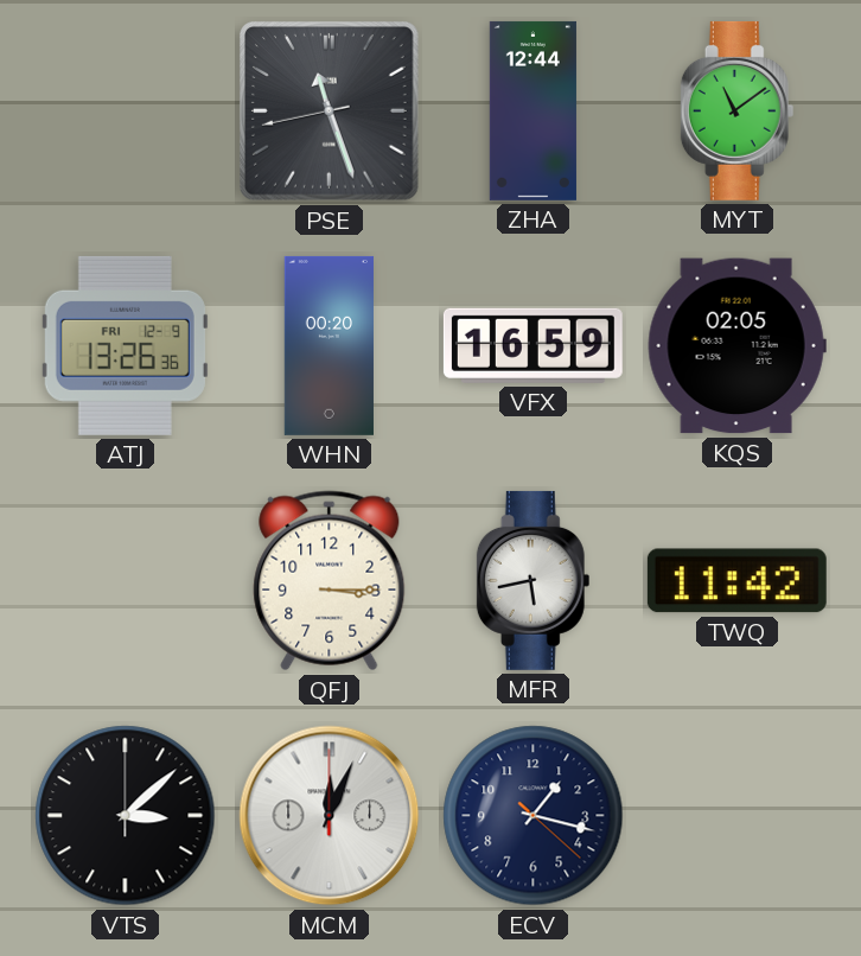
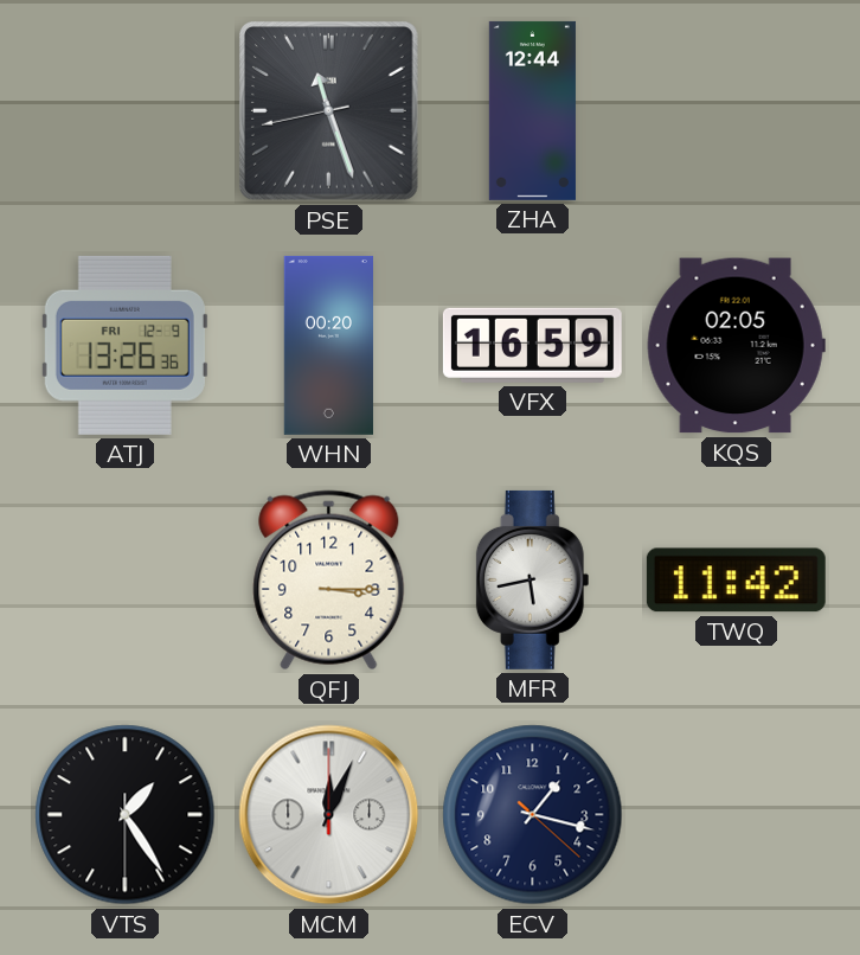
MYT: 11:09 -> none (738, 110)
VTS: 3:08 -> 1:24 (126, 815)
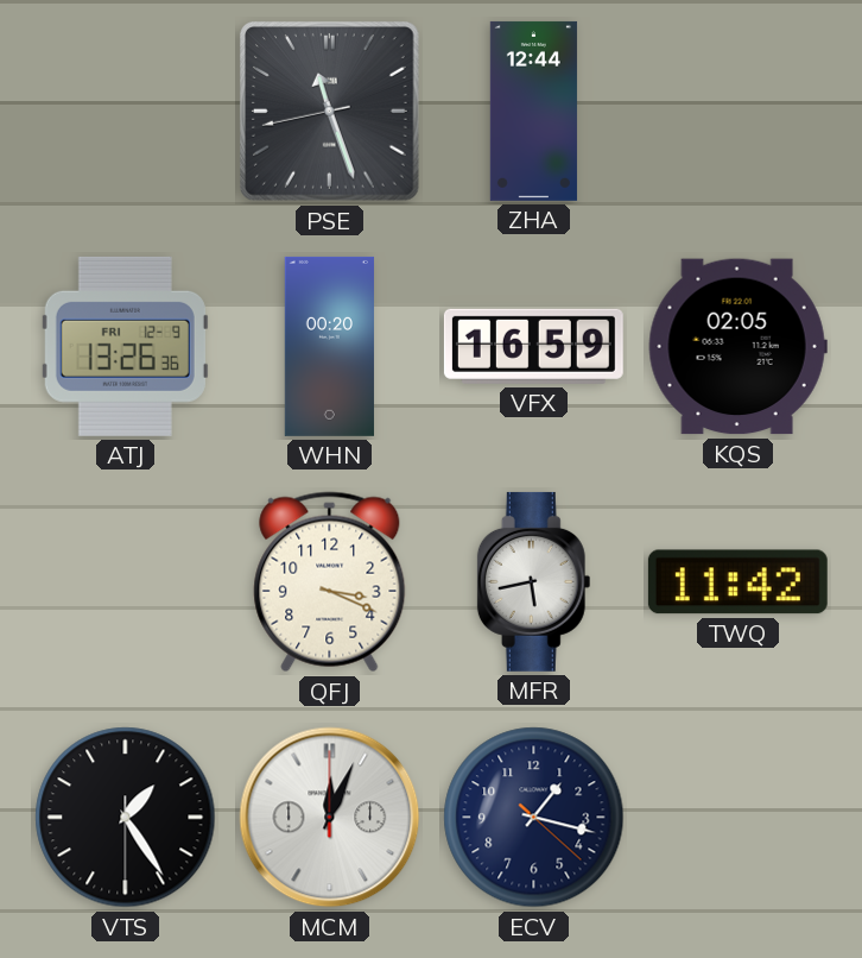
QFJ: 3:15 -> 3:19 (330, 582)
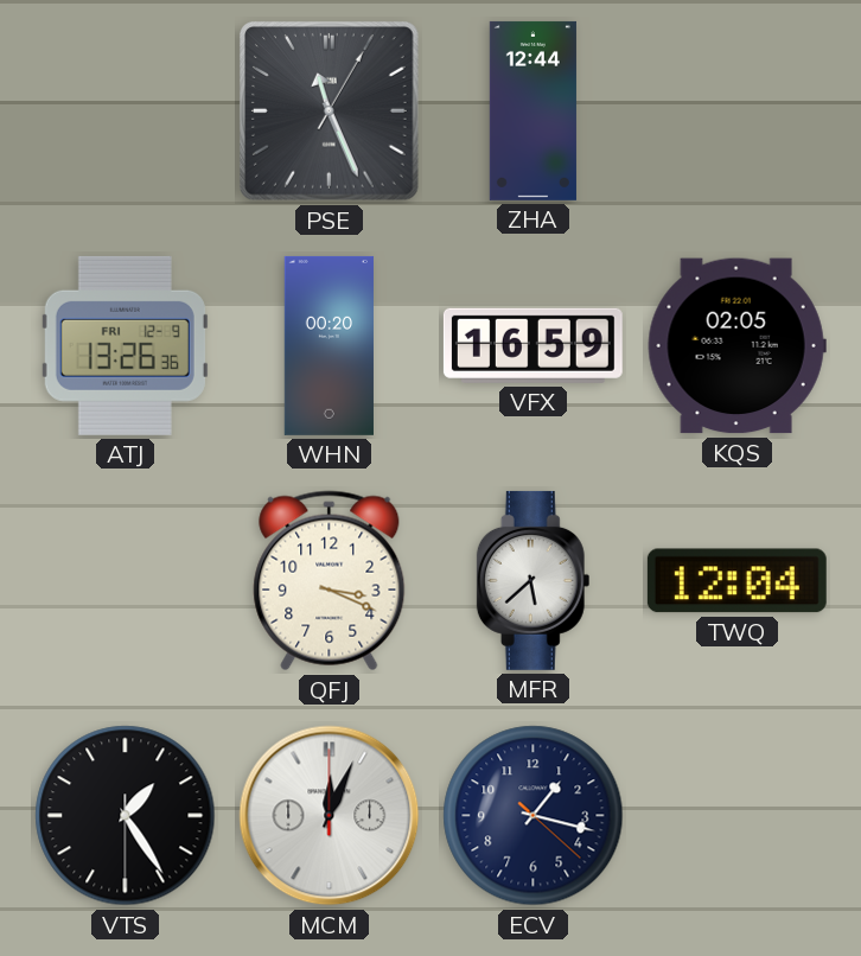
PSE: 11:26:43 -> 11:26:05 (329, 110)
MFR: 5:43 -> 5:38 (534, 580)
TWQ: 11:42 -> 12:04 (736, 581)
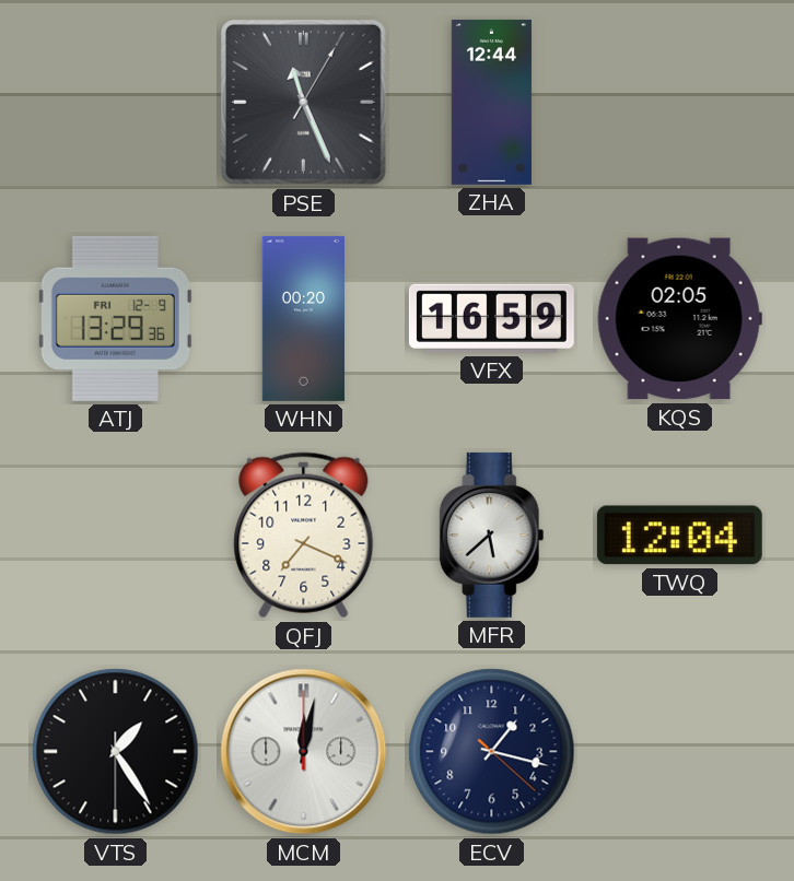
ATJ: 13:26 -> 13:29 (115, 318)
QFJ: 3:19 -> 7:19 (304, 536)
MCM: 12:04 -> 12:02 (304, 752)
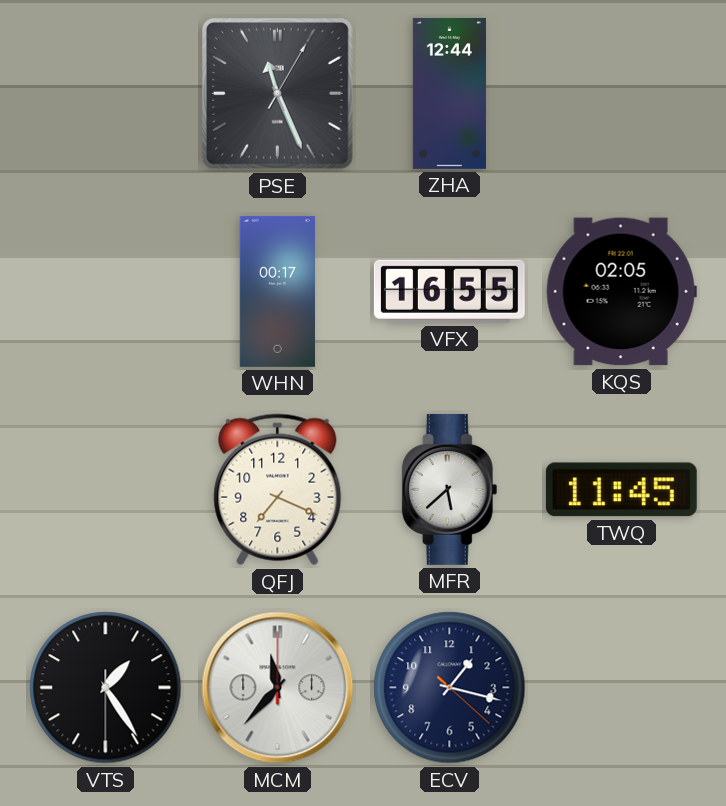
ATJ: 13:29 -> none (115, 318)
WHN: 00:20 -> 00:17 (277, 291)
VFX: 16:59 -> 16:55 (449, 291)
TWQ: 12:04 -> 11:45 (621, 490)
MCM: 12:02 -> 11:37 (278, 688)
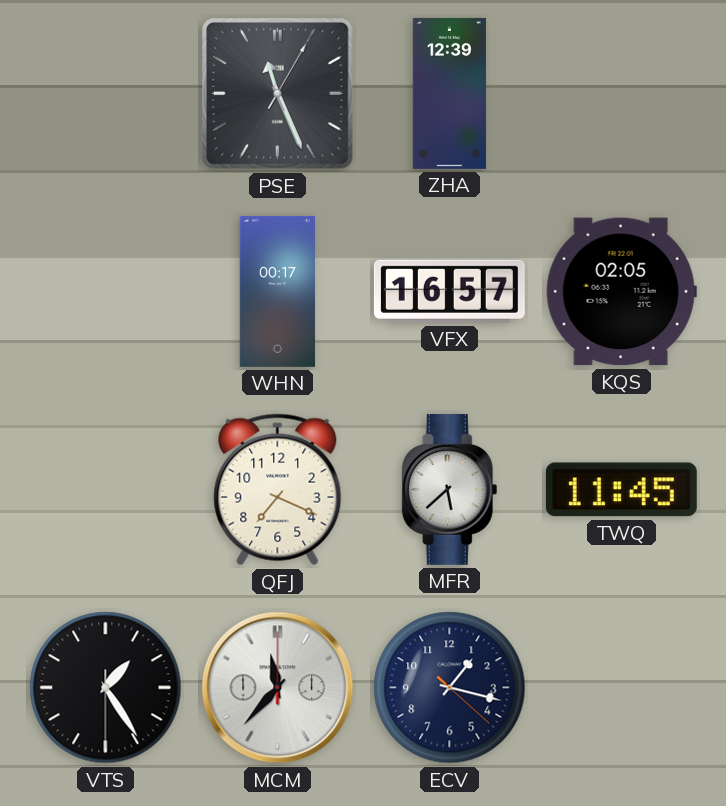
ZHA: 12:44 -> 12:39 (449, 93)
VFX: 16:55 -> 16:57 (449, 291)
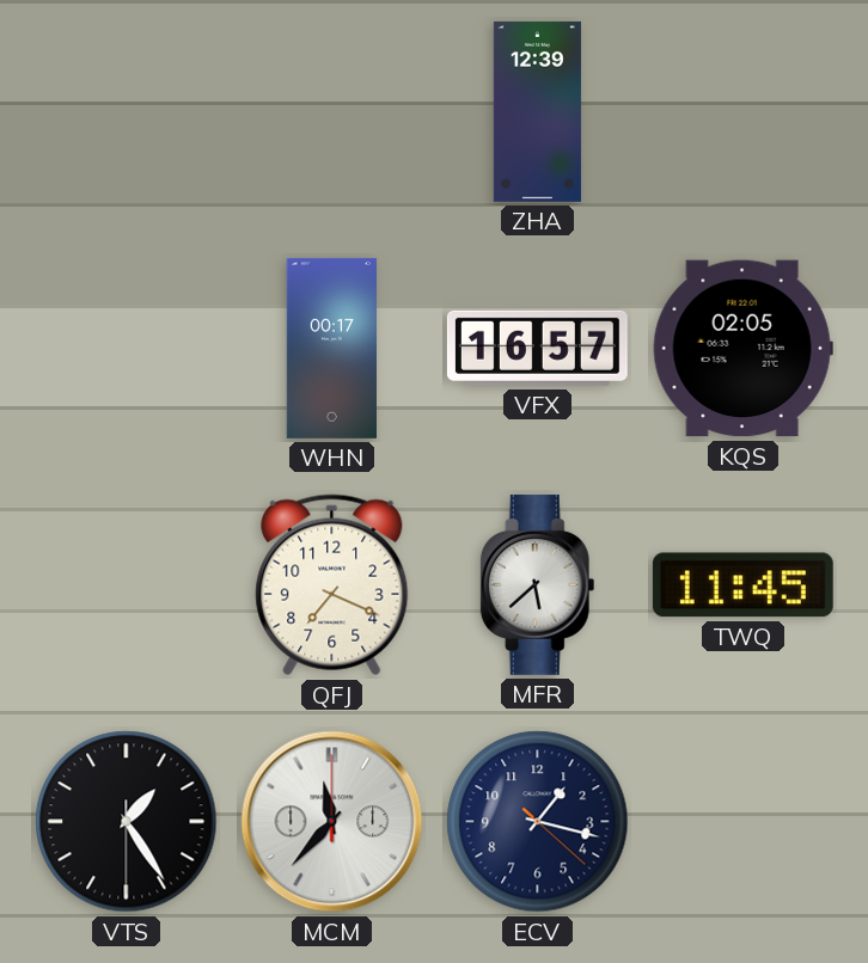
PSE: 11:26 -> none (277, 93)
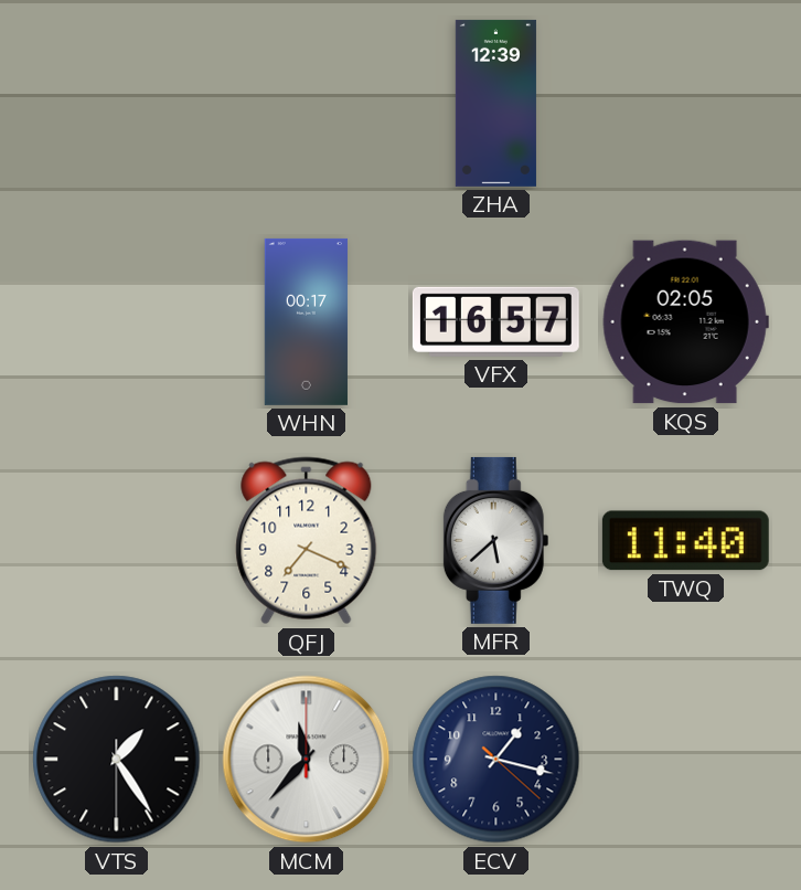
TWQ: 11:45 -> 11:40 (685, 541)
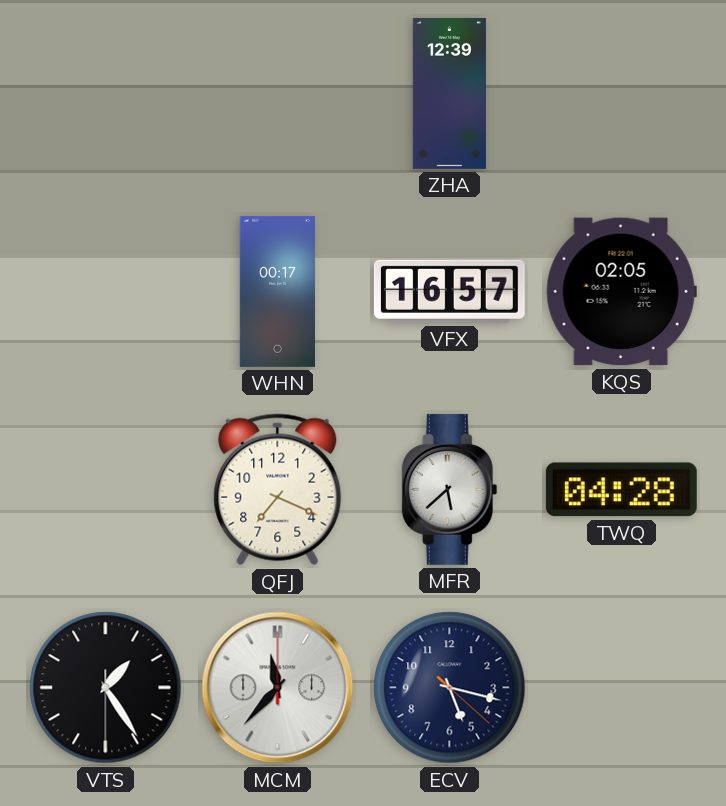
TWQ: 11:40 -> 04:28 (621, 490)
ECV: 1:17 -> 5:17 (450, 688)
